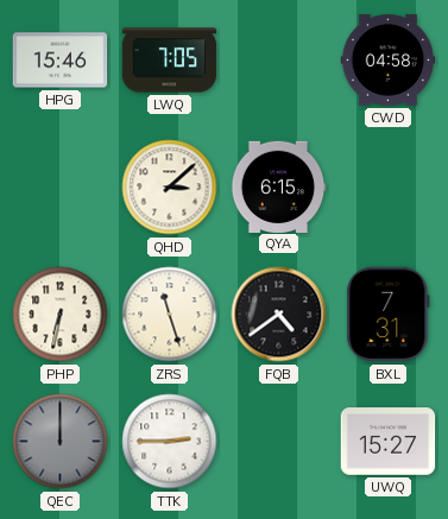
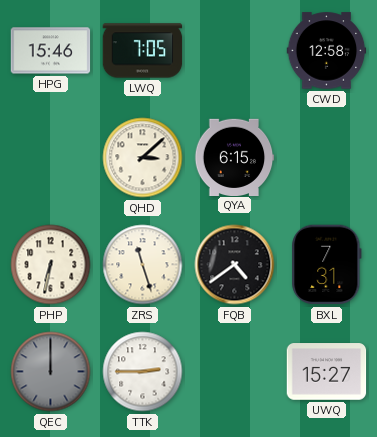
CWD: 04:58 -> 12:58 (327, 51)
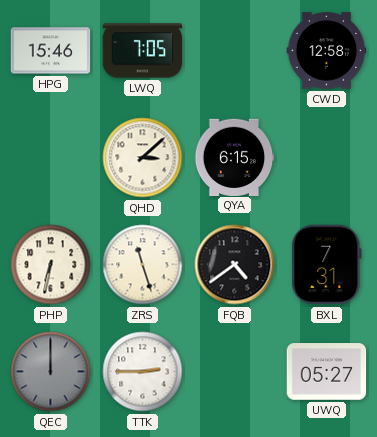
UWQ: 15:27 -> 05:27 (327, 372)
